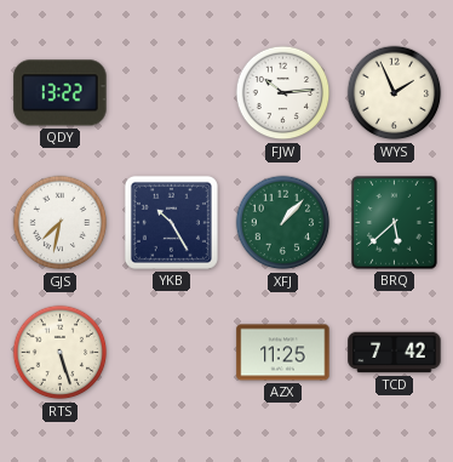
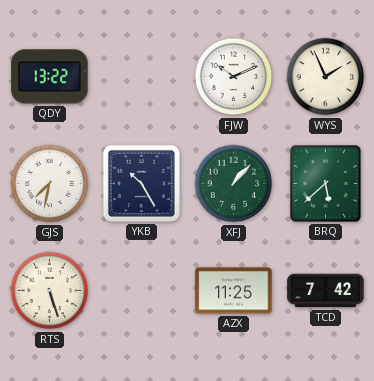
FJW: 10:14 -> 10:11 (234, 77)
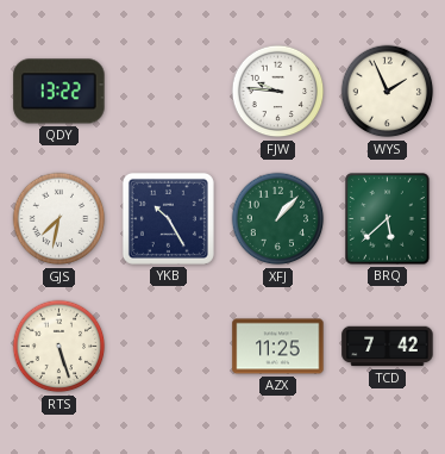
FJW: 10:11 -> 9:46 (278, 92)
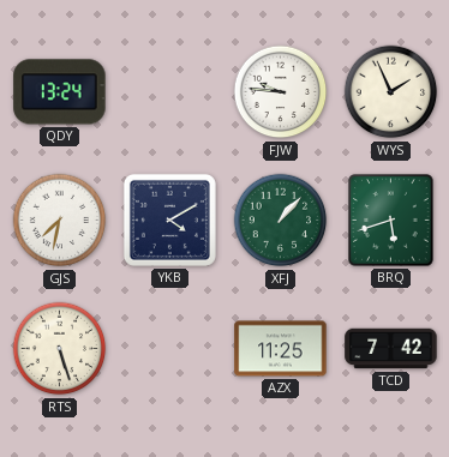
QDY: 13:22 -> 13:24 (60, 92)
YKB: 10:25 -> 4:10 (169, 220)
BRQ: 5:38 -> 5:42 (391, 221)
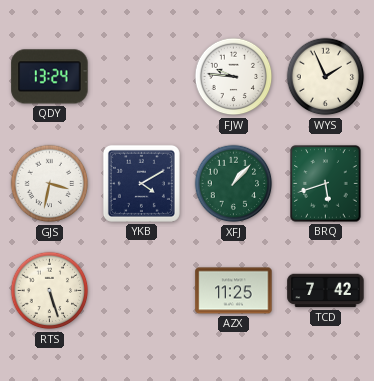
GJS: 7:32 -> 3:32 (50, 184)
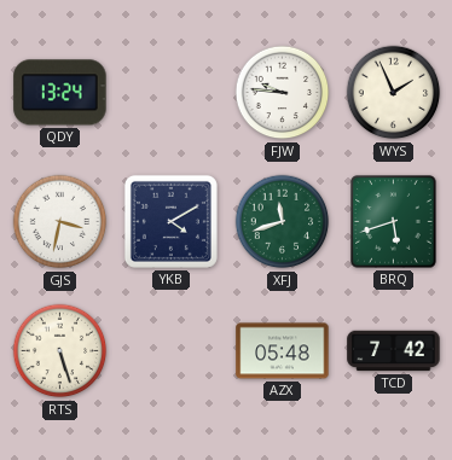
XFJ: 1:07 -> 11:42 (283, 222)
AZX: 11:25 -> 05:48 (283, 351)
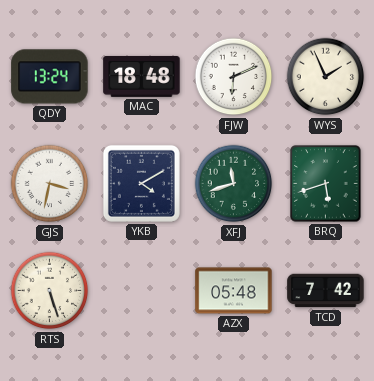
MAC: none -> 18:48 (142, 76)
FJW: 9:46 -> 6:11 (234, 77)
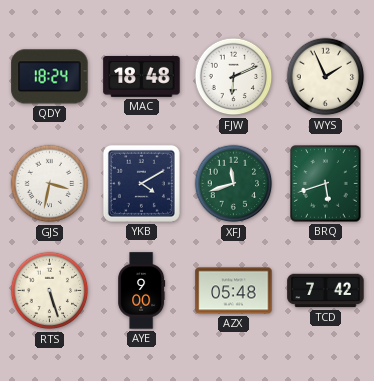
QDY: 13:24 -> 18:24 (50, 77)
AYE: none -> 9:00 (142, 291)
